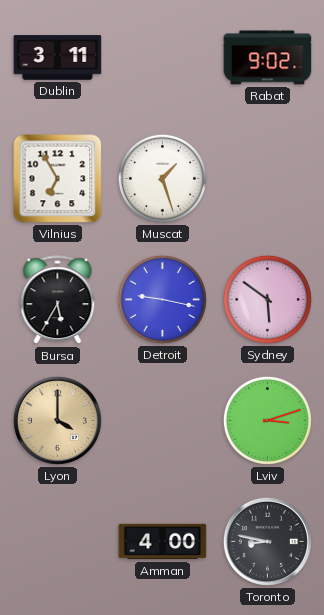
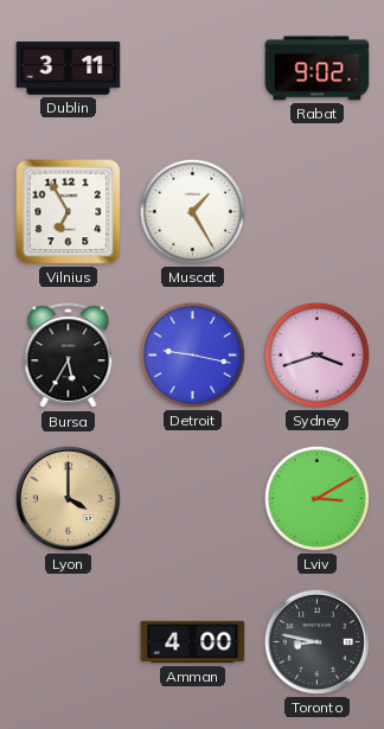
Muscat: 1:27 -> 1:25 (192, 211)
Sydney: 5:51 -> 3:42 (316, 354)
Lviv: 3:12 -> 3:10 (316, 498)
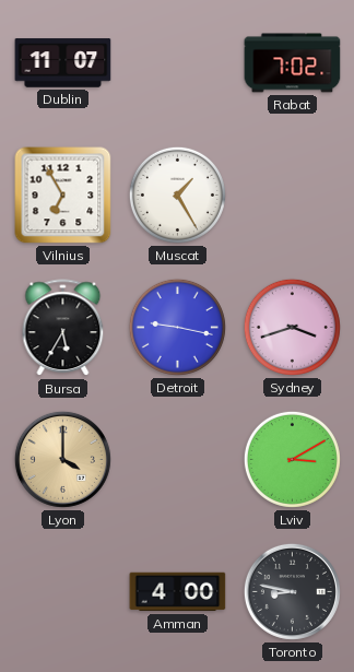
Dublin: 3:11 -> 11:07 (63, 63)
Rabat: 9:02 -> 7:02 (293, 63)
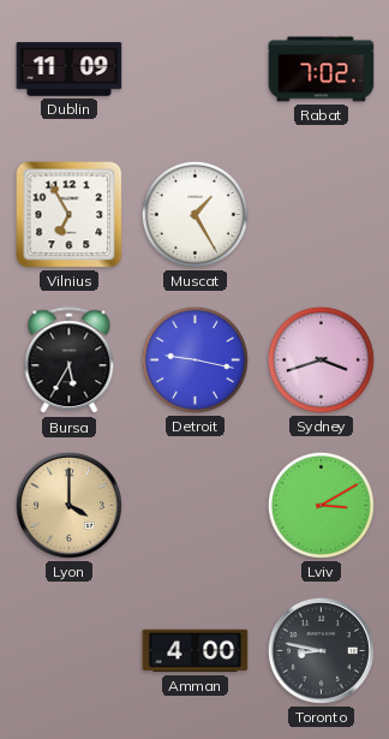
Dublin: 11:07 -> 11:09 (70, 70)
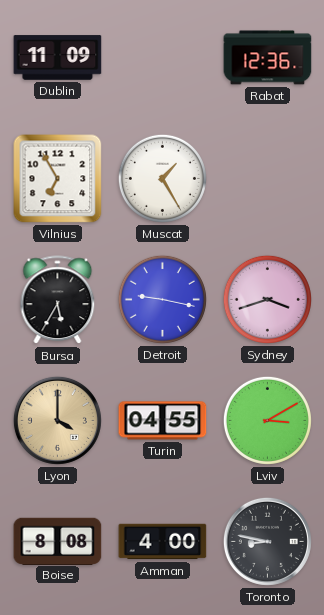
Rabat: 7:02 -> 12:36 (268, 58)
Turin: none -> 04:55 (163, 421)
Boise: none -> 8:08 (58, 541)
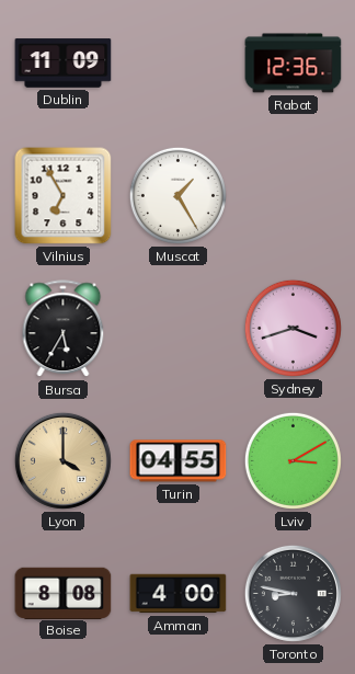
Detroit: 9:17 -> none (162, 299)
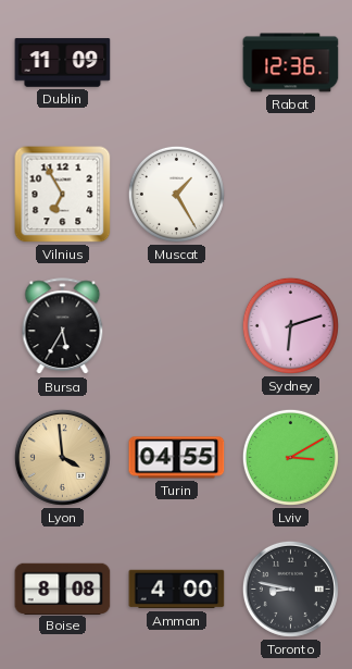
Sydney: 3:42 -> 6:12 (290, 325)
Lyon: 4:00 -> 3:59 (62, 457)
